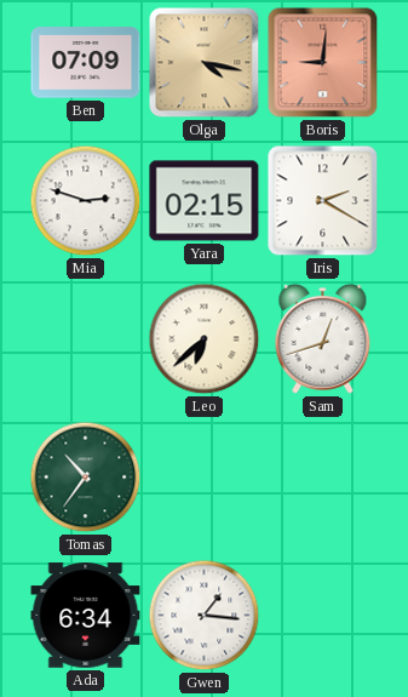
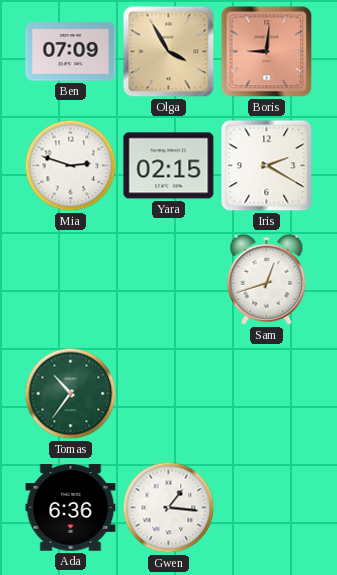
Olga: 4:17 -> 3:55 (169, 52)
Leo: 6:38 -> none (205, 339)
Ada: 6:34 -> 6:36 (71, 508)
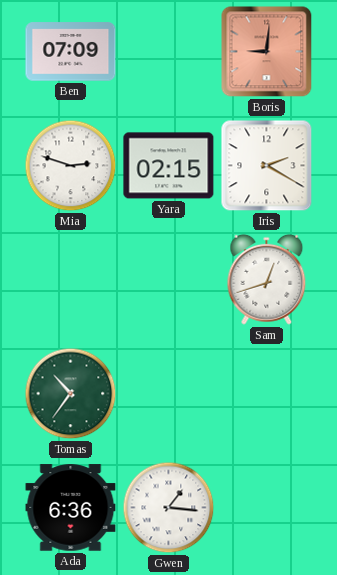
Olga: 3:55 -> none (169, 52)
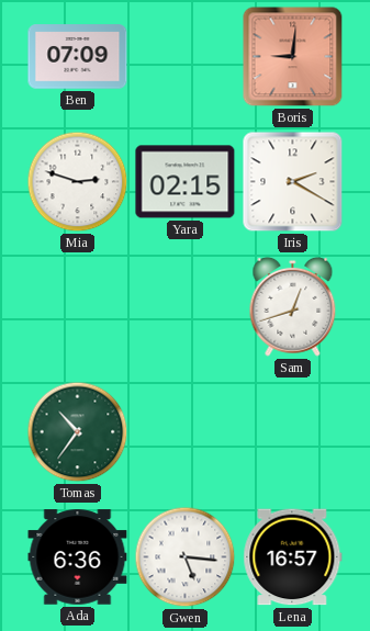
Gwen: 1:16 -> 5:16 (186, 557)
Lena: none -> 16:57 (293, 557)
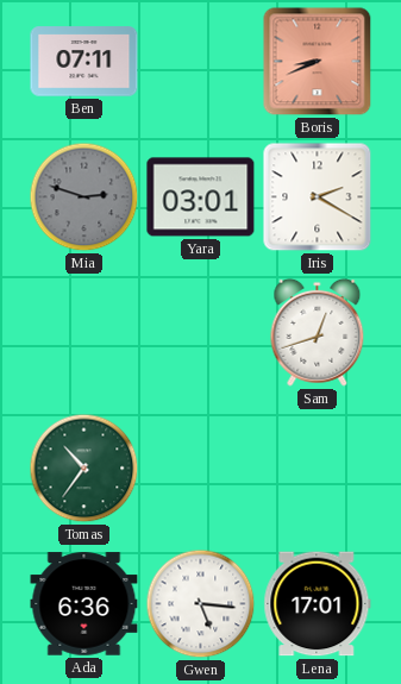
Ben: 07:09 -> 07:11 (84, 62)
Boris: 9:01 -> 8:41 (318, 62)
Mia dial: white -> grey (84, 197)
Yara: 02:15 -> 03:01 (201, 197)
Lena: 16:57 -> 17:01 (318, 604)
